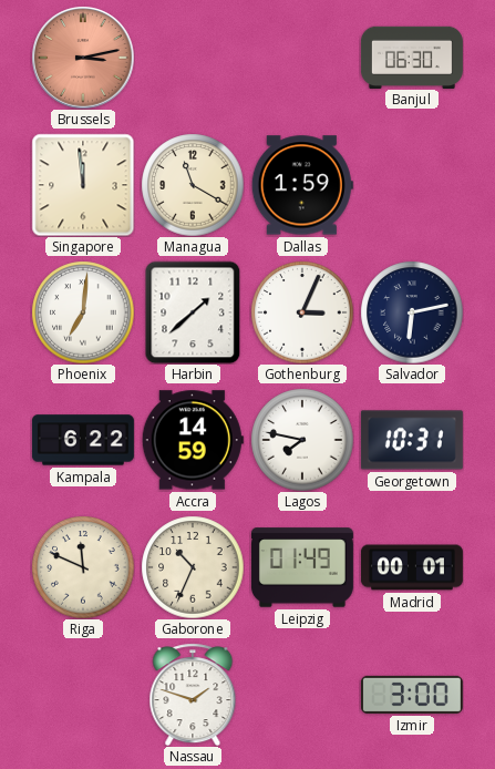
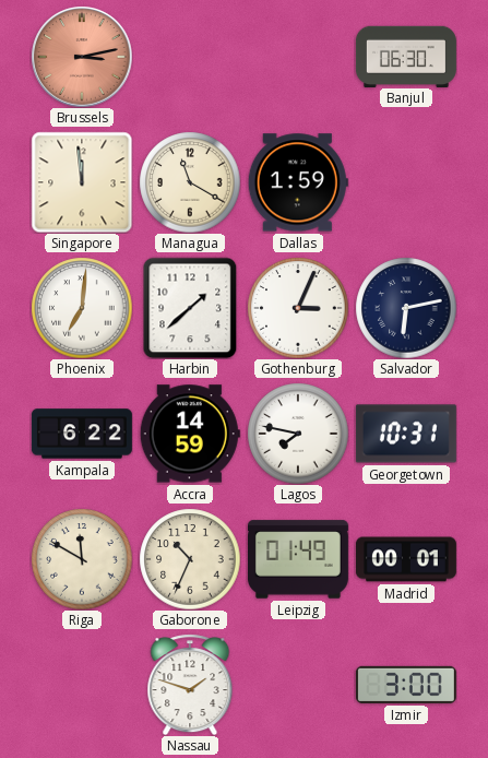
Riga: 11:49 -> 11:50 (82, 559)
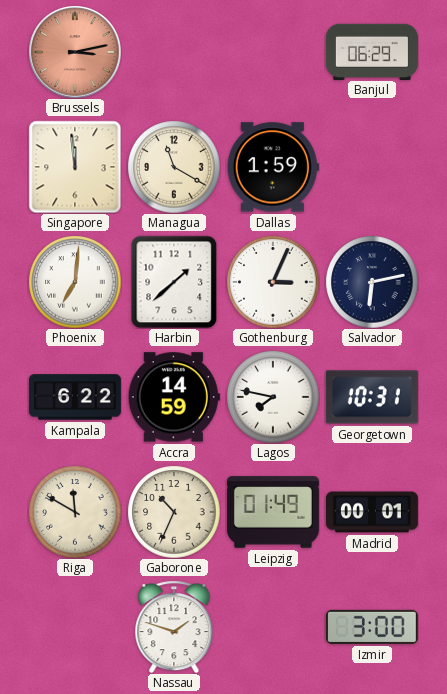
Banjul: 06:30 -> 06:29 (372, 51)
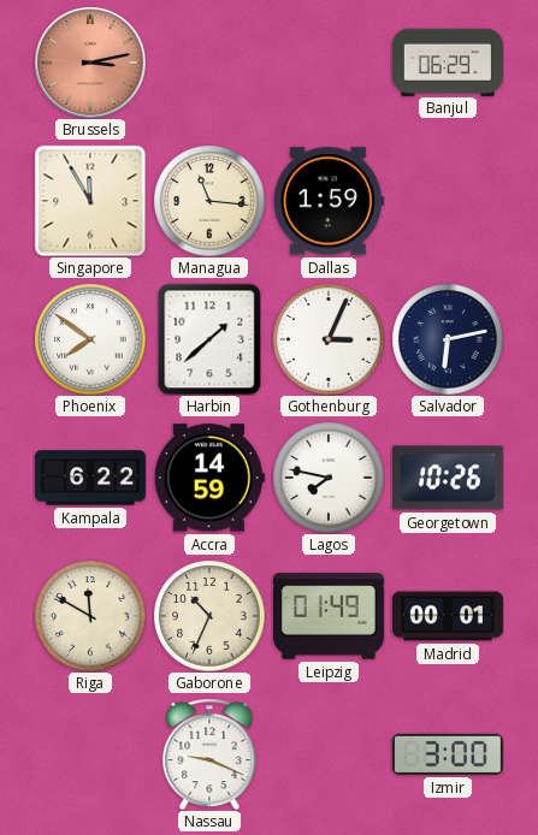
Singapore: 11:59 -> 11:55 (90, 201)
Managua: 11:20 -> 11:16 (209, 201)
Phoenix: 7:01 -> 7:51 (90, 339)
Georgetown: 10:31 -> 10:26 (448, 478)
Nassau: 1:48 -> 9:19 (209, 754)
